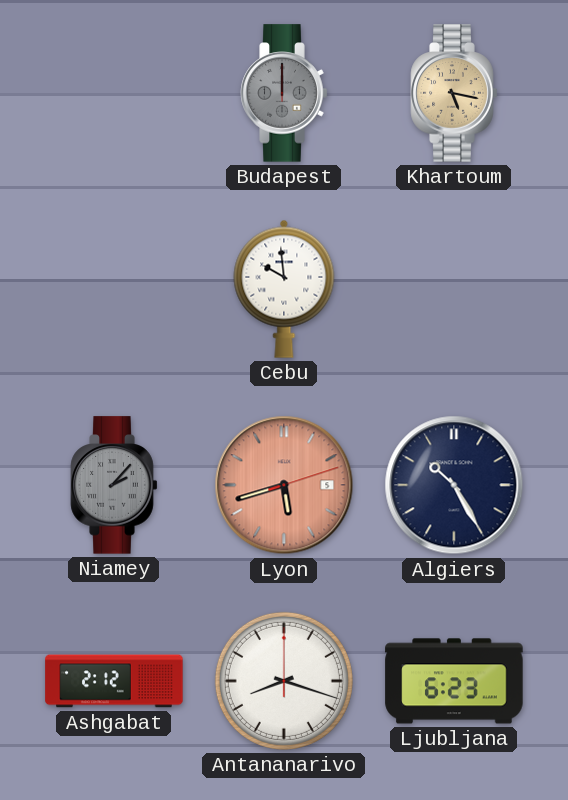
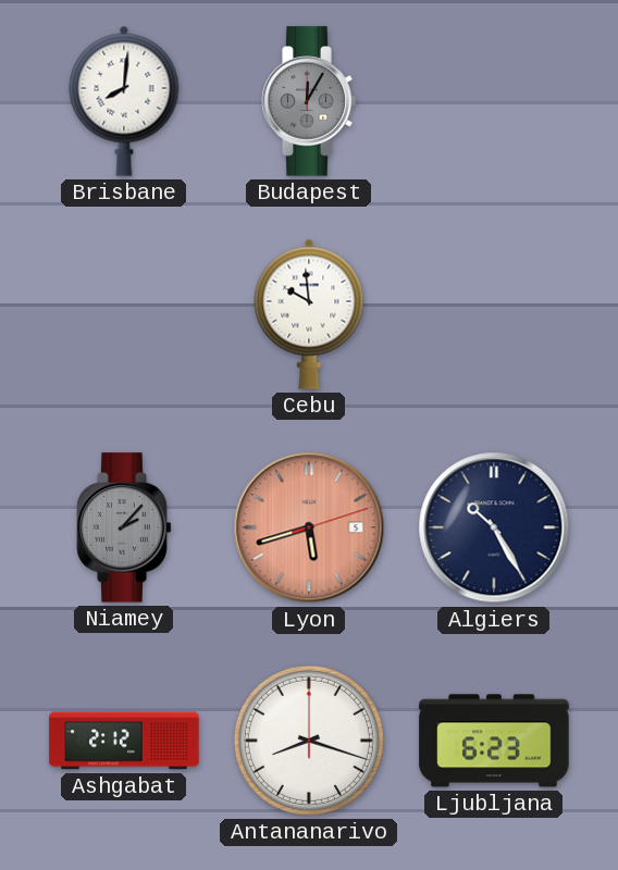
Brisbane: none -> 8:01 (124, 101)
Budapest: 12:00 -> 12:05 (309, 101)
Khartoum: 5:17 -> none (454, 93)
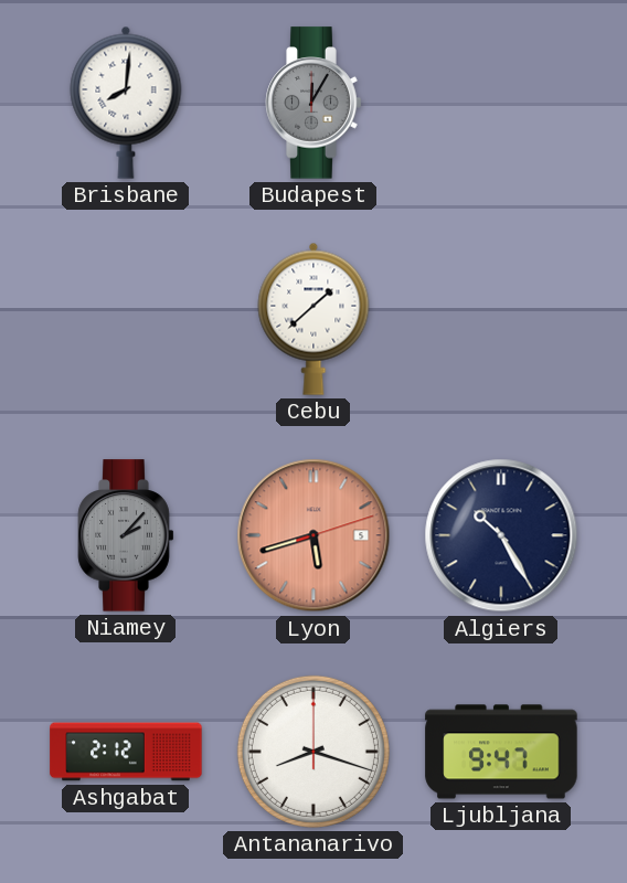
Cebu: 9:59 -> 1:38 (313, 319)
Ljubljana: 6:23 -> 9:47 (501, 752)
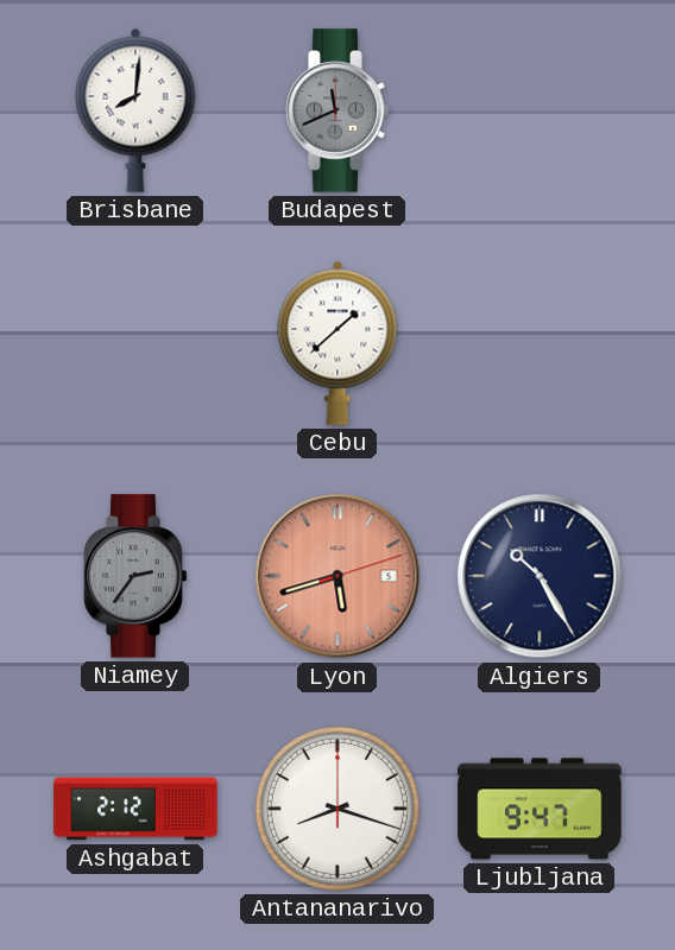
Budapest: 12:05 -> 11:41 (337, 110)
Niamey: 2:07 -> 2:36 (135, 576)
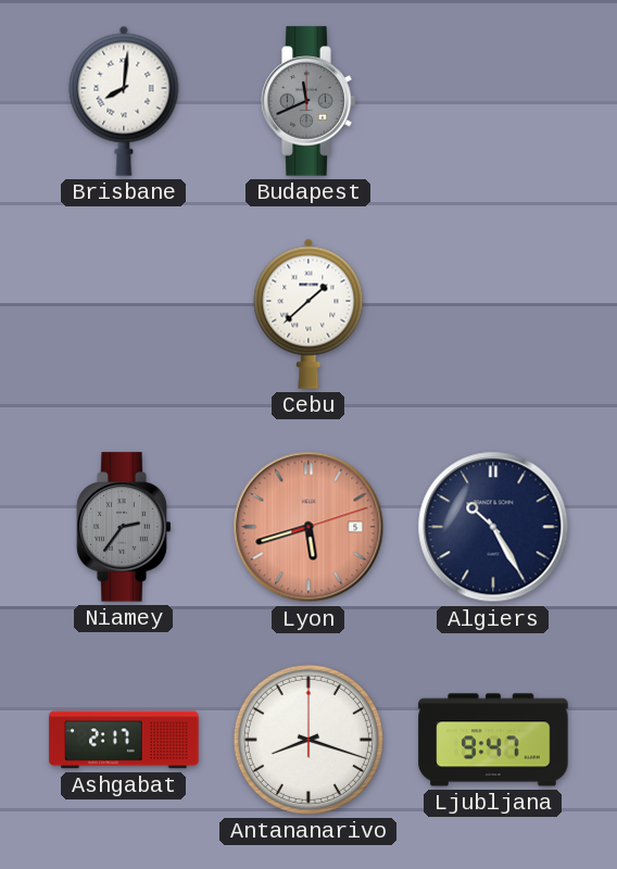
Ashgabat: 2:12 -> 2:17 (124, 740)
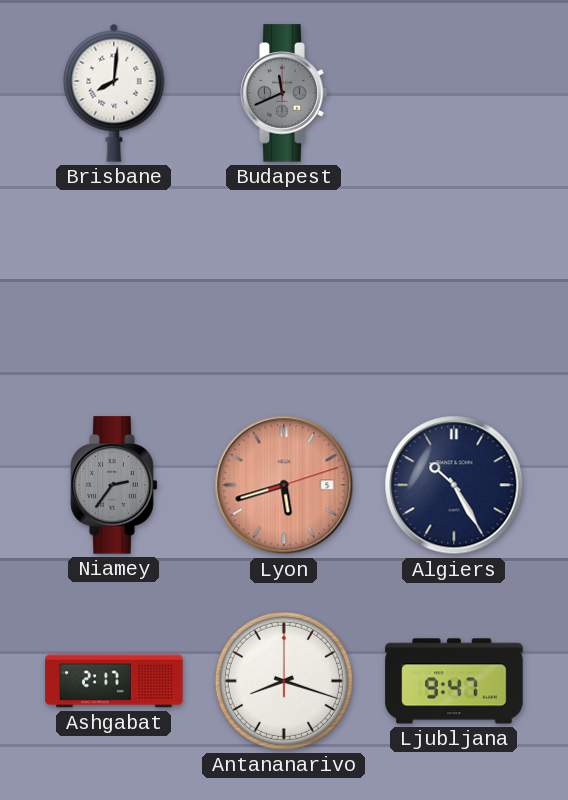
Cebu: 1:38 -> none (308, 314)
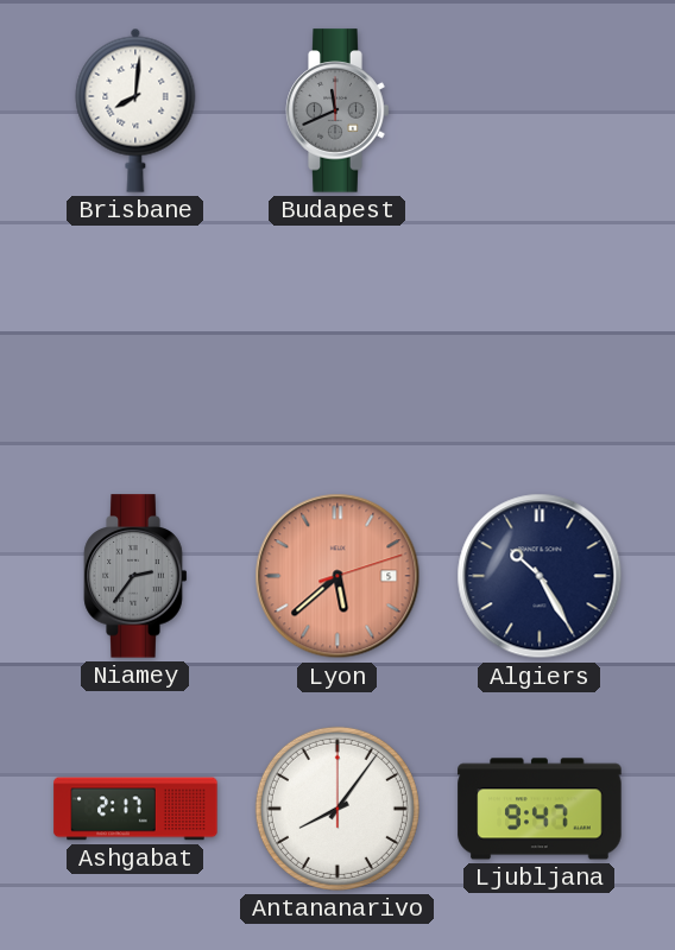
Lyon: 5:42 -> 5:38 (337, 576)
Antananarivo: 8:18 -> 8:06 (337, 809)
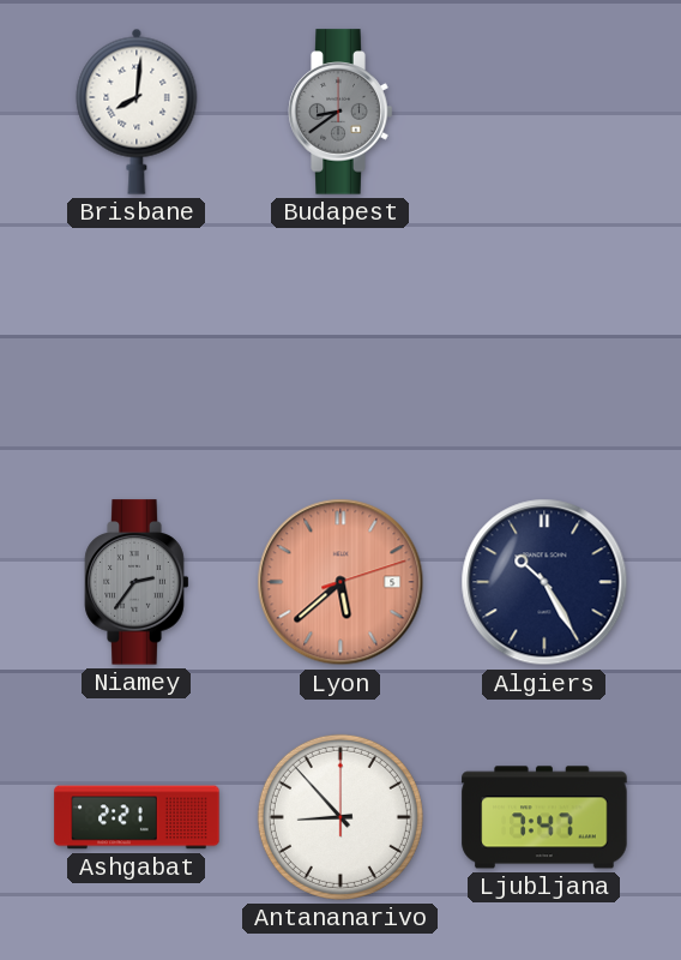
Budapest: 11:41 -> 8:39 (340, 112)
Ashgabat: 2:17 -> 2:21 (137, 817)
Antananarivo: 8:06 -> 8:53 (340, 817)
Ljubljana: 9:47 -> 7:47 (544, 817)
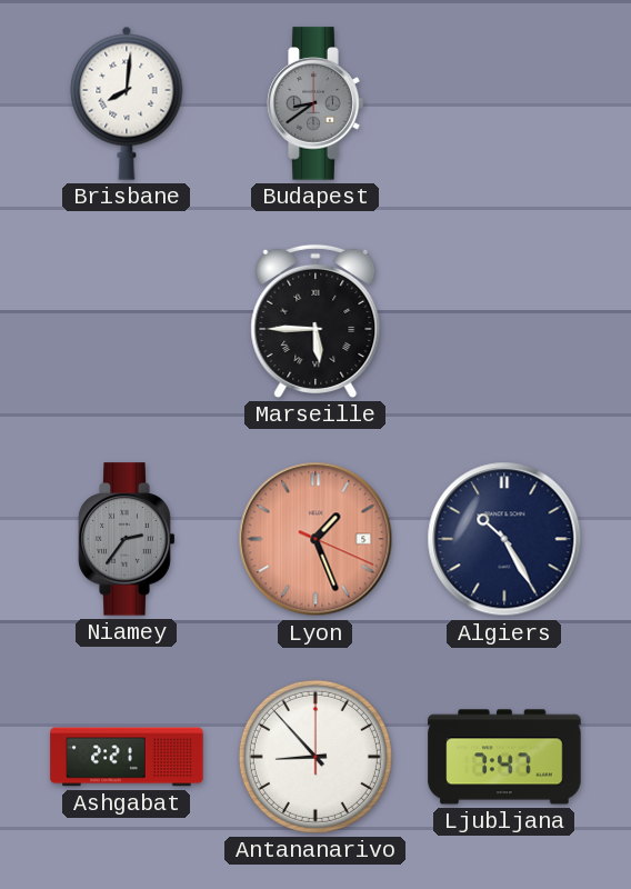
Marseille: none -> 5:45 (315, 321)
Lyon: 5:38 -> 1:26 (315, 539)
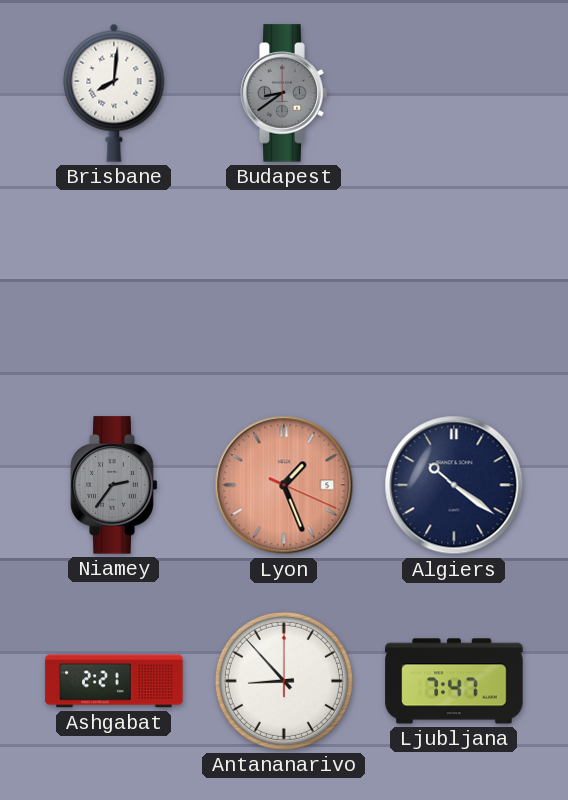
Marseille: 5:45 -> none (315, 321)
Algiers: 10:25 -> 10:21 (454, 485)
